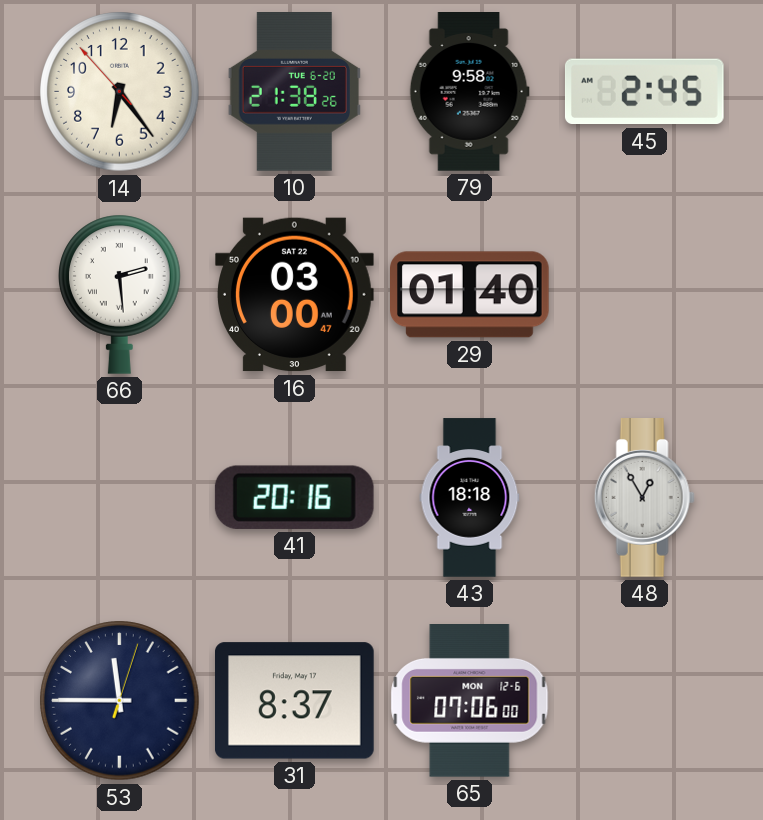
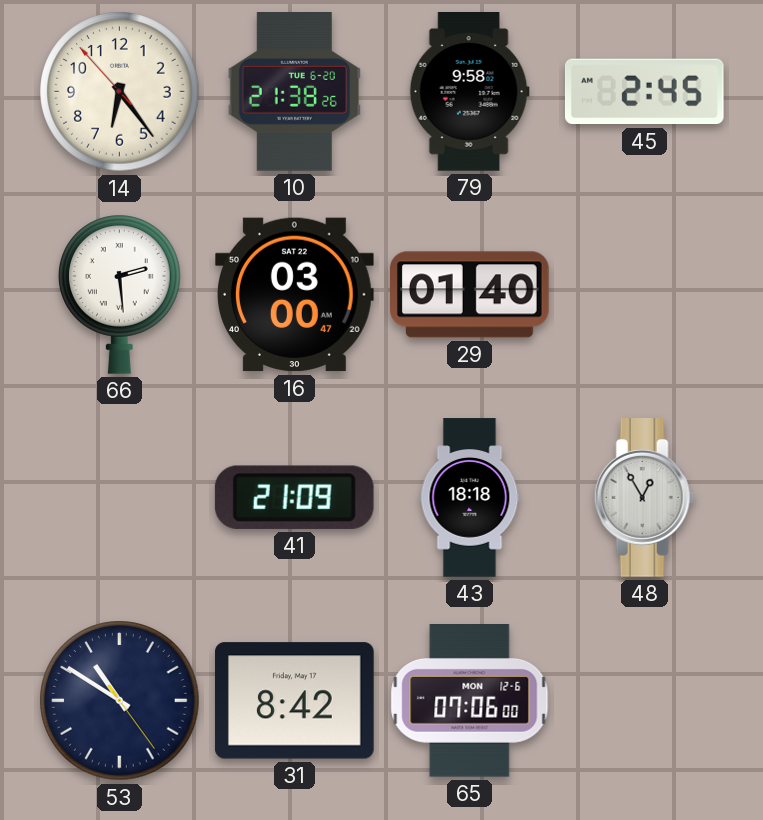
41: 20:16 -> 21:09 (294, 497)
53: 11:45 -> 10:50 (120, 701)
31: 8:37 -> 8:42 (295, 701)
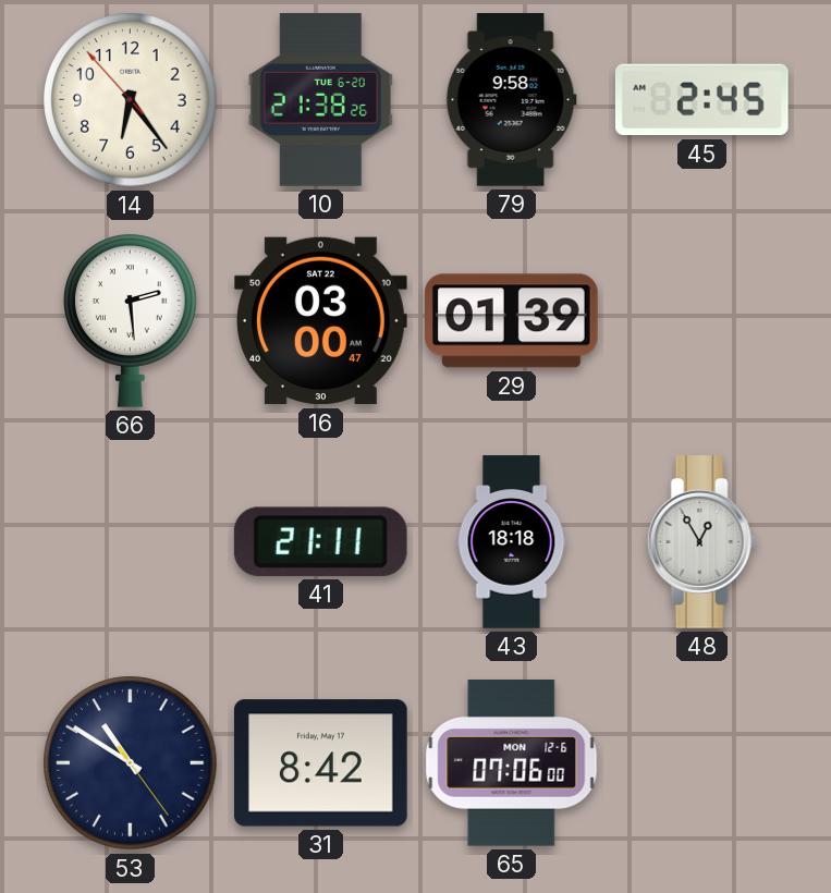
29: 01:40 -> 01:39 (512, 321)
41: 21:09 -> 21:11 (320, 541)
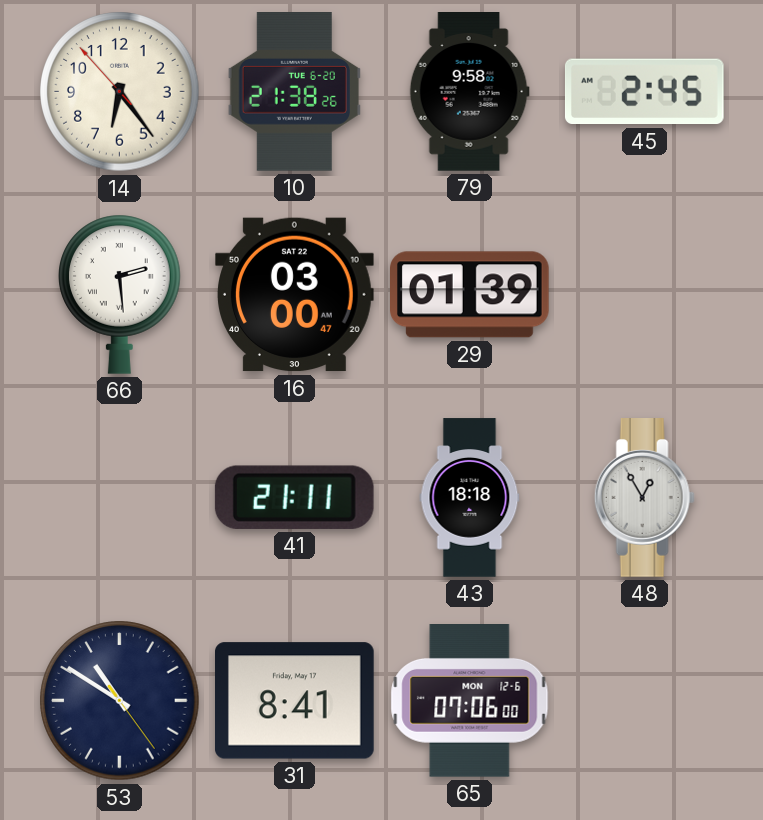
31: 8:42 -> 8:41 (295, 701)
